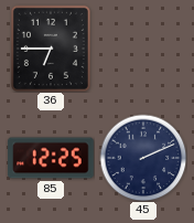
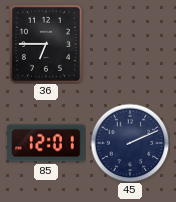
85: 12:25 -> 12:01 (46, 143)
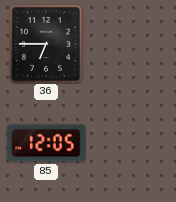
85: 12:01 -> 12:05 (46, 143)
45: 2:11 -> none (130, 143)
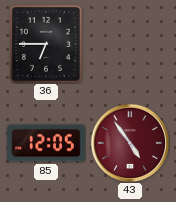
43: none -> 4:54 (130, 143)
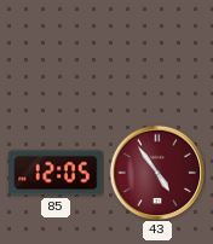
36: 6:45 -> none (46, 44)
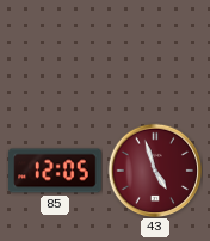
43: 4:54 -> 4:57 (155, 171)
